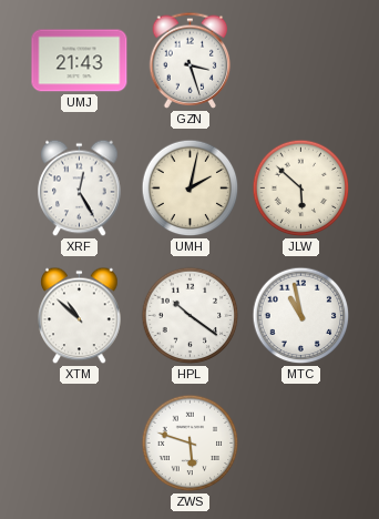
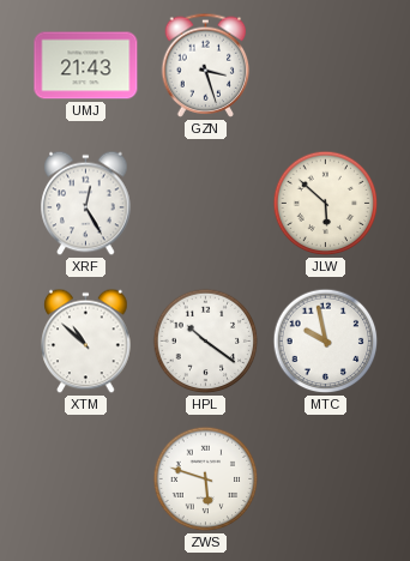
UMH: 2:02 -> none (191, 189)
MTC: 10:58 -> 9:58 (326, 342)
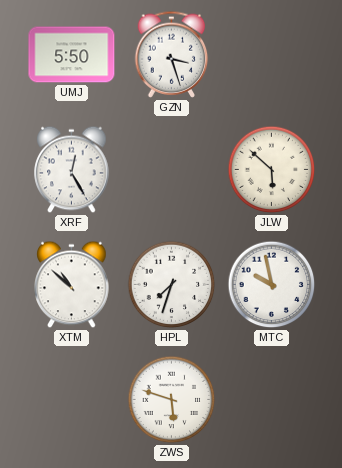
UMJ: 21:43 -> 5:50 (72, 55)
HPL: 10:21 -> 7:33 (172, 285)
